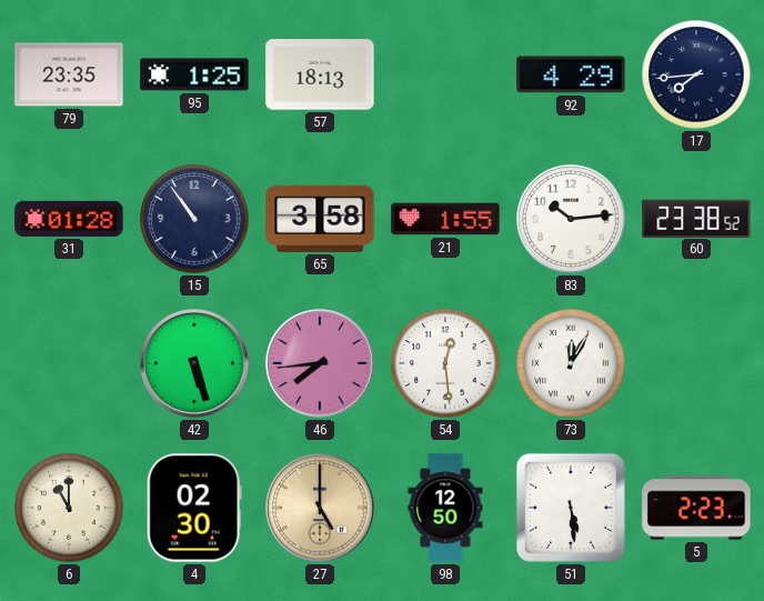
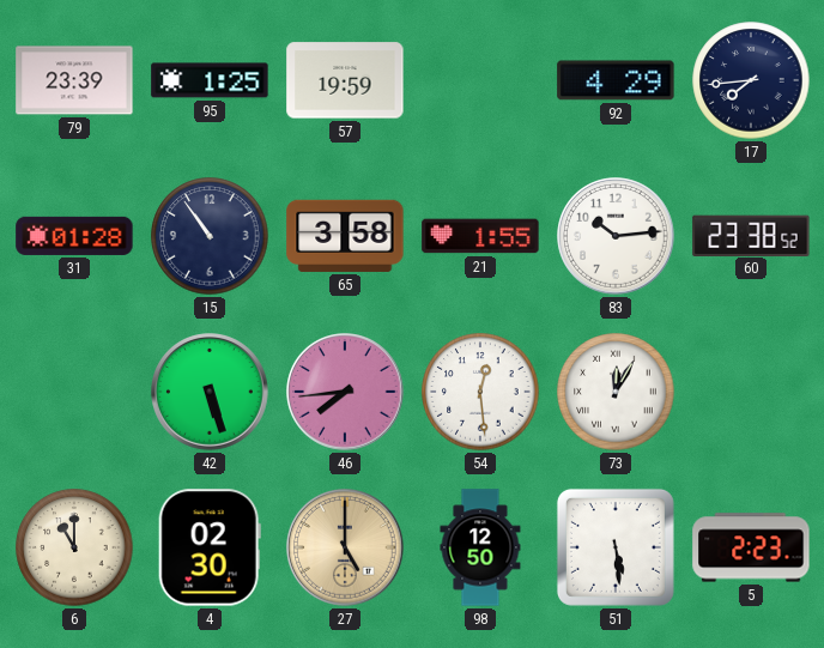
79: 23:35 -> 23:39 (74, 80)
57: 18:13 -> 19:59 (345, 80)
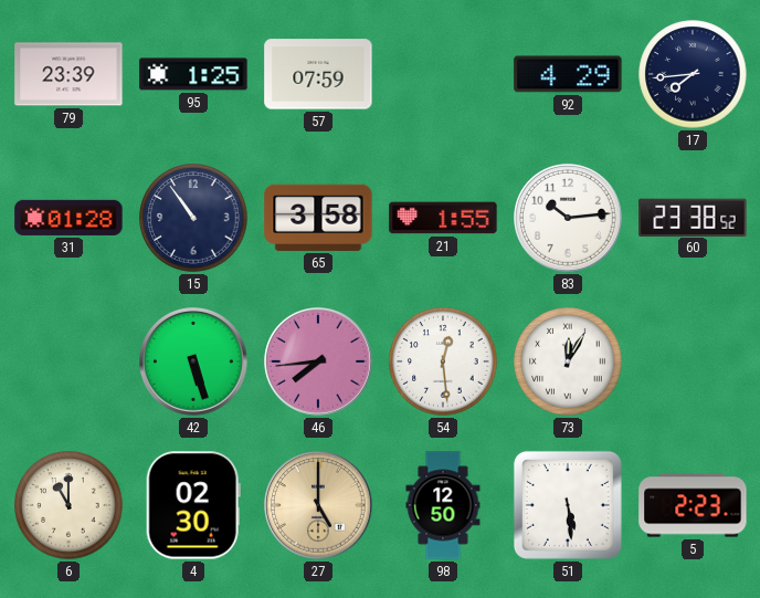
57: 19:59 -> 07:59 (318, 74)
